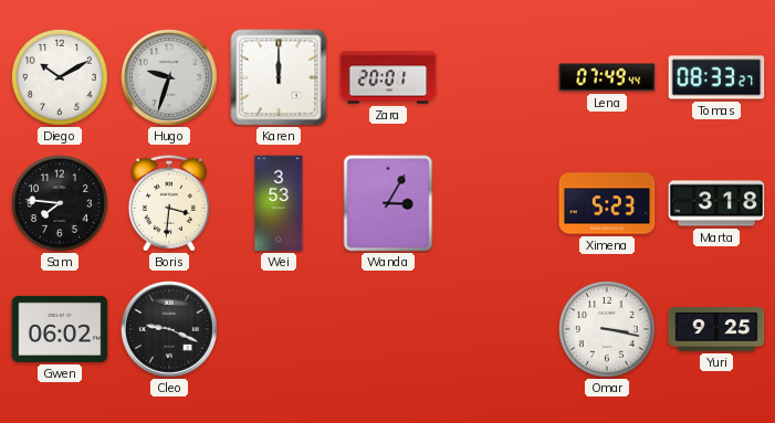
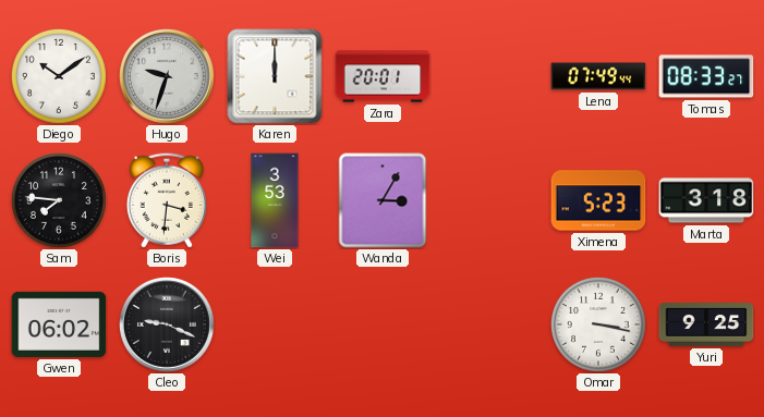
Diego: 10:10 -> 10:09 (59, 76)
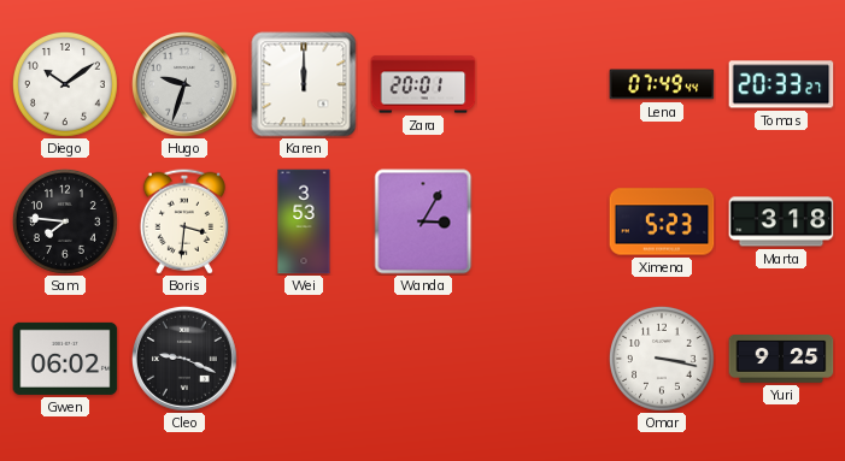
Tomas: 08:33 -> 20:33 (781, 84)
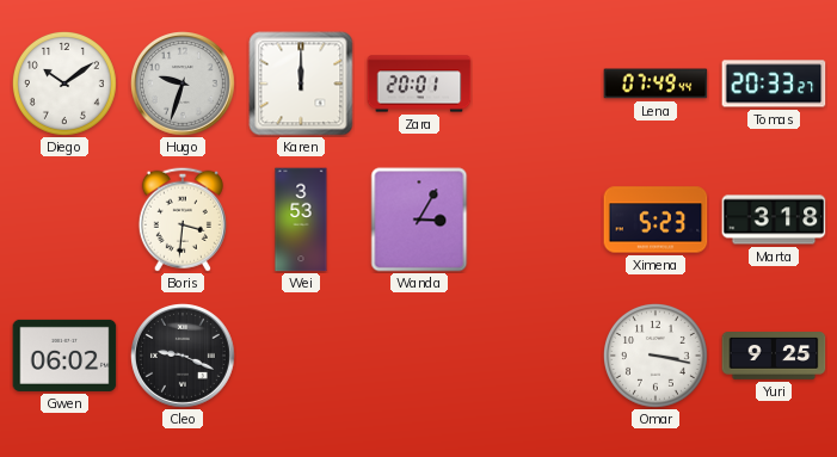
Sam: 7:46 -> none (65, 221)
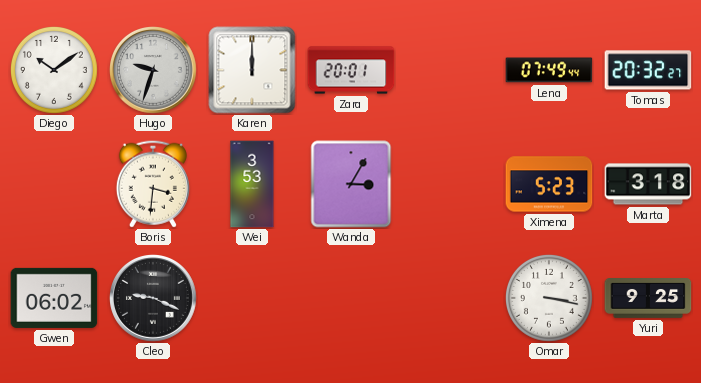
Tomas: 20:33 -> 20:32 (648, 70)
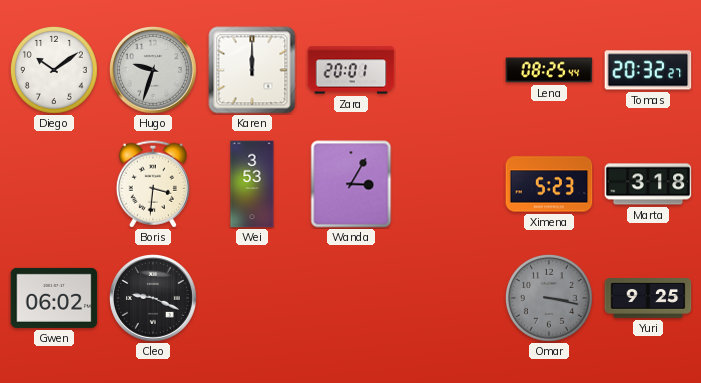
Lena: 07:49 -> 08:25 (549, 70)
Omar dial: white -> grey (549, 298)
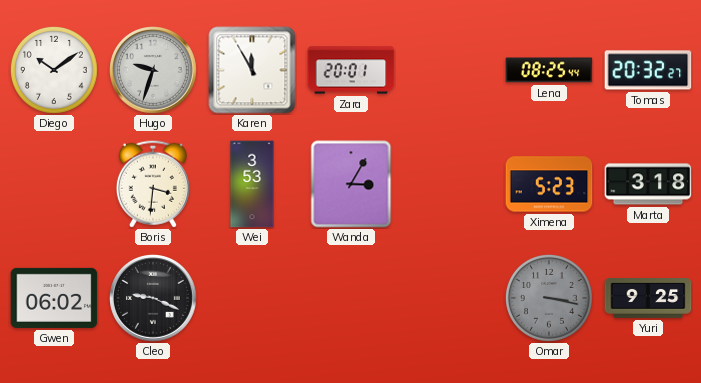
Karen: 12:00 -> 11:55 (252, 70)
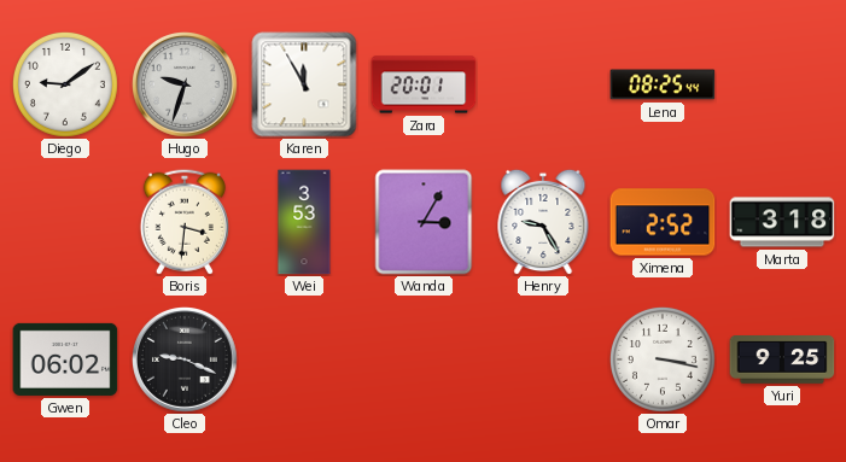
Diego: 10:09 -> 9:09 (65, 84)
Tomas: 20:32 -> none (648, 70)
Henry: none -> 9:25 (543, 222)
Ximena: 5:23 -> 2:52 (663, 222)
Omar dial: grey -> white (663, 359)
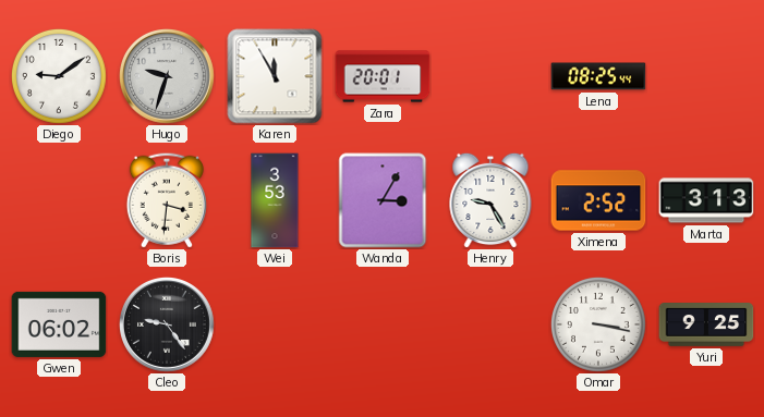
Marta: 3:18 -> 3:13 (706, 200)
Cleo: 9:19 -> 9:24 (168, 326)
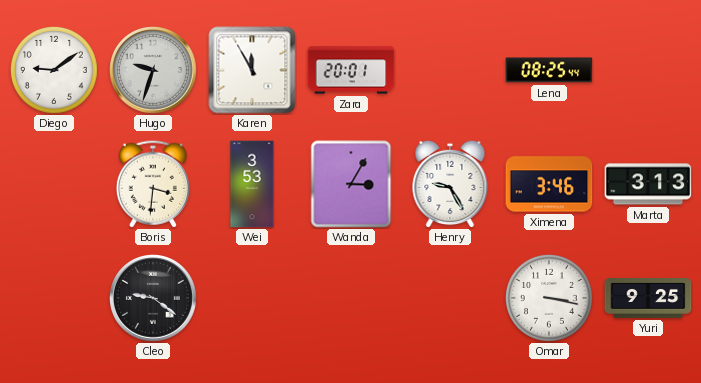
Ximena: 2:52 -> 3:46 (549, 184)
Gwen: 06:02 -> none (59, 324)
Cleo: 9:24 -> 9:21 (154, 299)
